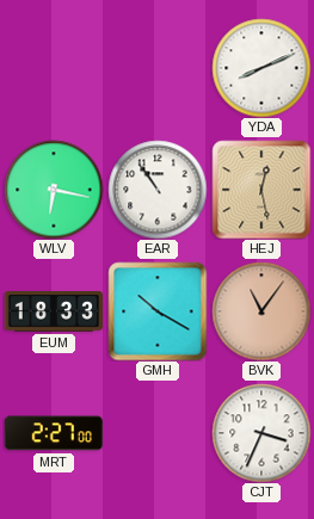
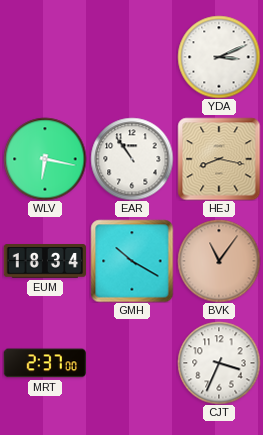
YDA: 8:11 -> 3:11 (219, 57)
HEJ: 12:28 -> 8:17 (219, 159)
EUM: 18:33 -> 18:34 (44, 261)
MRT: 2:27 -> 2:37 (45, 363)
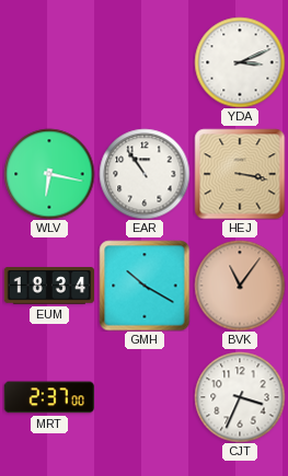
HEJ: 8:17 -> 3:17 (240, 174)
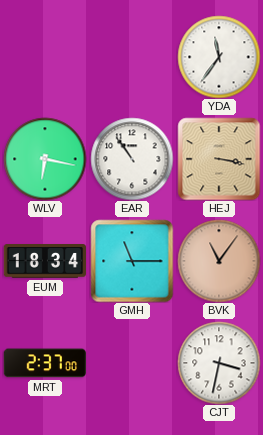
YDA: 3:11 -> 11:36 (219, 57)
GMH: 10:20 -> 11:15 (132, 261)
CJT: 3:34 -> 3:32 (219, 363)
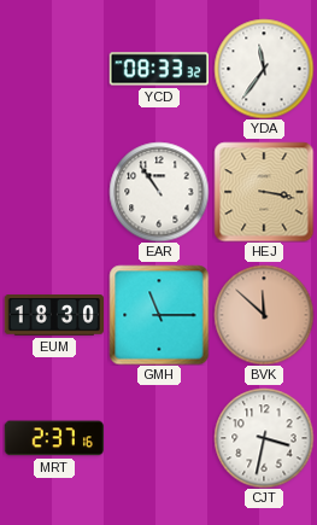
YCD: none -> 08:33 (158, 69)
WLV: 6:17 -> none (45, 159)
EUM: 18:34 -> 18:30 (53, 315)
BVK: 11:06 -> 11:52 (264, 315)
MRT: 2:37:00 -> 2:37:16 (54, 438)
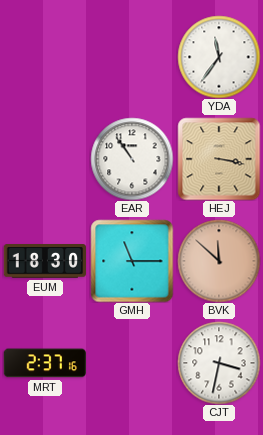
YCD: 08:33 -> none (158, 69)
